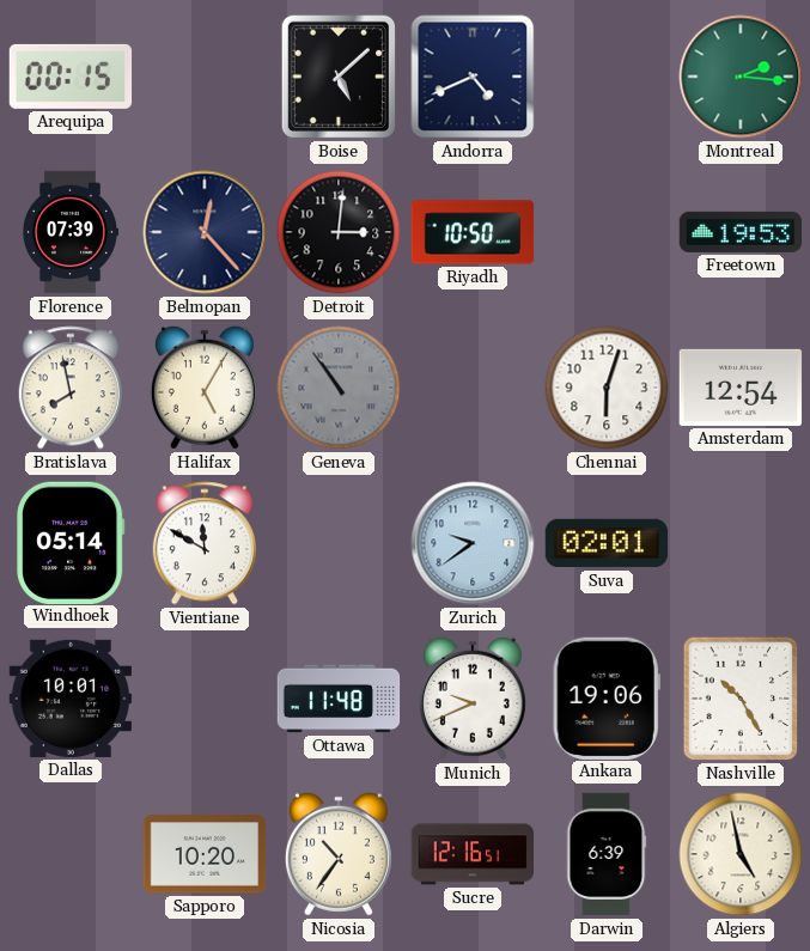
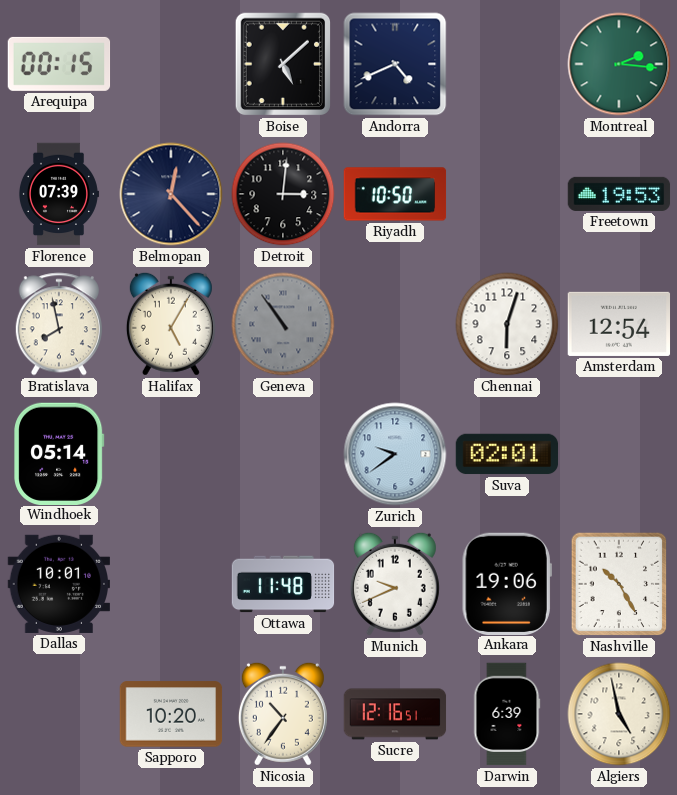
Vientiane: 11:50 -> none (205, 543)
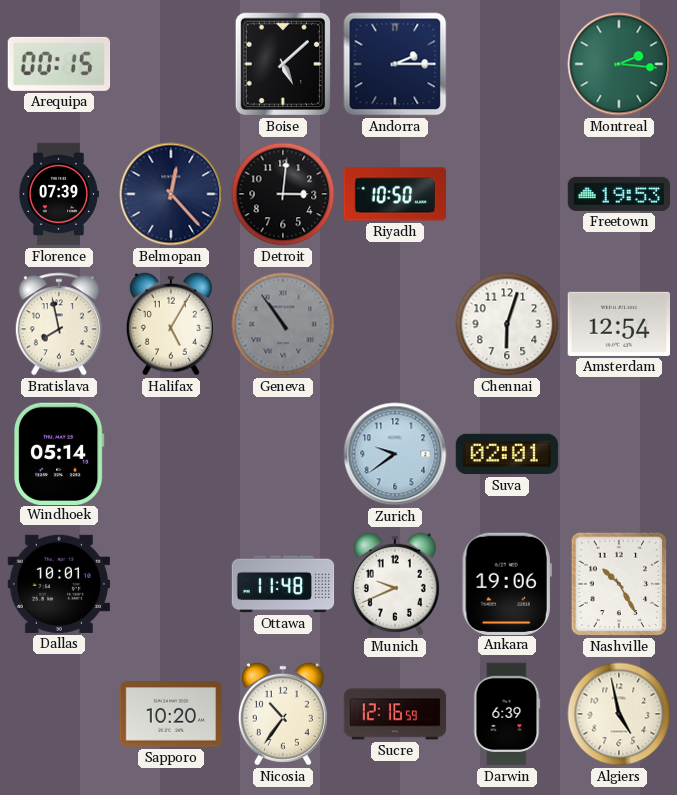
Andorra: 4:41 -> 2:15 (395, 64)
Sucre: 12:16:51 -> 12:16:59 (395, 714)
